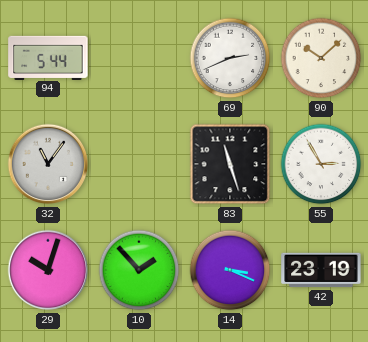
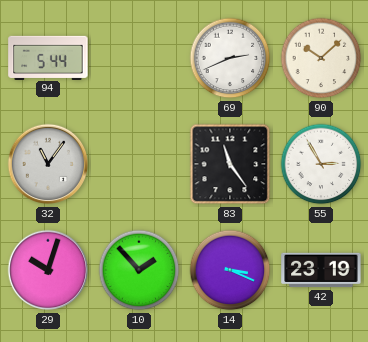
83: 11:27 -> 11:24 (230, 164)
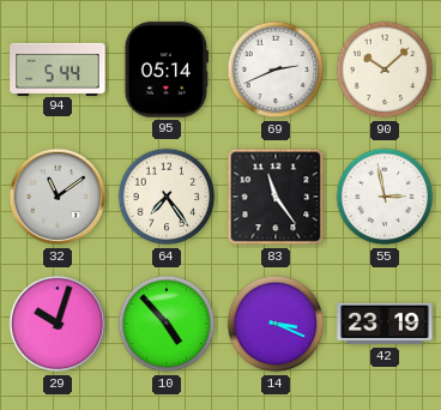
95: none -> 05:14 (167, 70)
32: 11:06 -> 11:09 (58, 197)
64: none -> 7:24 (167, 197)
55: 2:55 -> 2:58 (385, 197)
10: 1:53 -> 4:53 (167, 324)
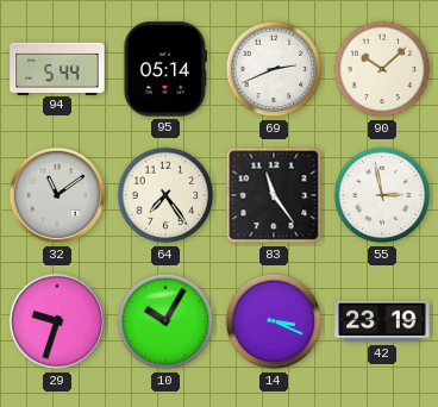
29: 10:03 -> 9:33 (57, 321)
10: 4:53 -> 10:05 (165, 321)
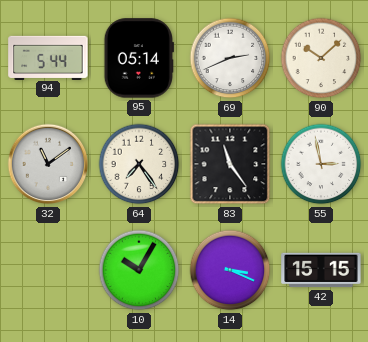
29: 9:33 -> none (57, 321)
42: 23:19 -> 15:15 (321, 270)
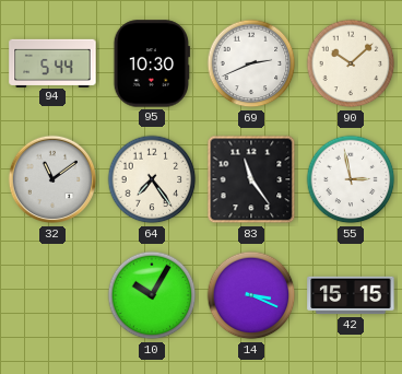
95: 05:14 -> 10:30 (152, 63)
